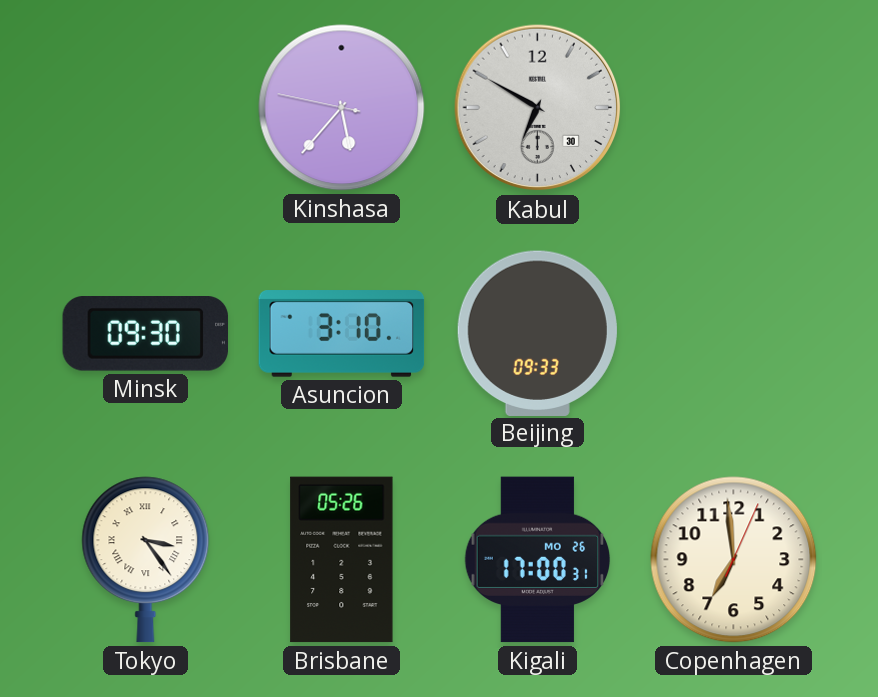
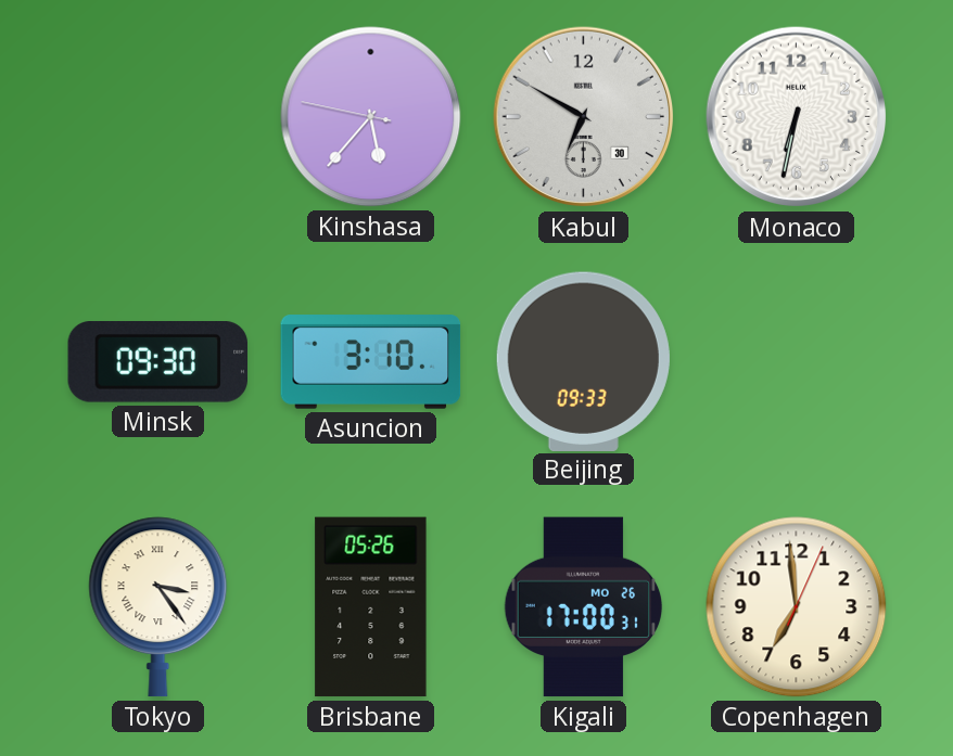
Monaco: none -> 6:32 (797, 117)
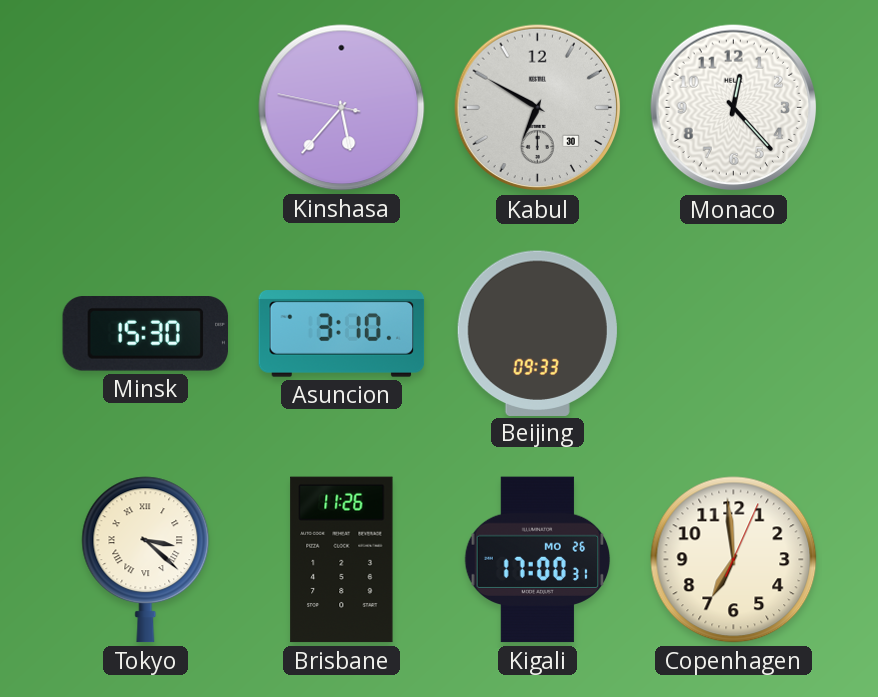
Monaco: 6:32 -> 12:23 (734, 108)
Minsk: 09:30 -> 15:30 (145, 334)
Tokyo: 3:24 -> 3:22 (146, 560)
Brisbane: 05:26 -> 11:26 (342, 560)
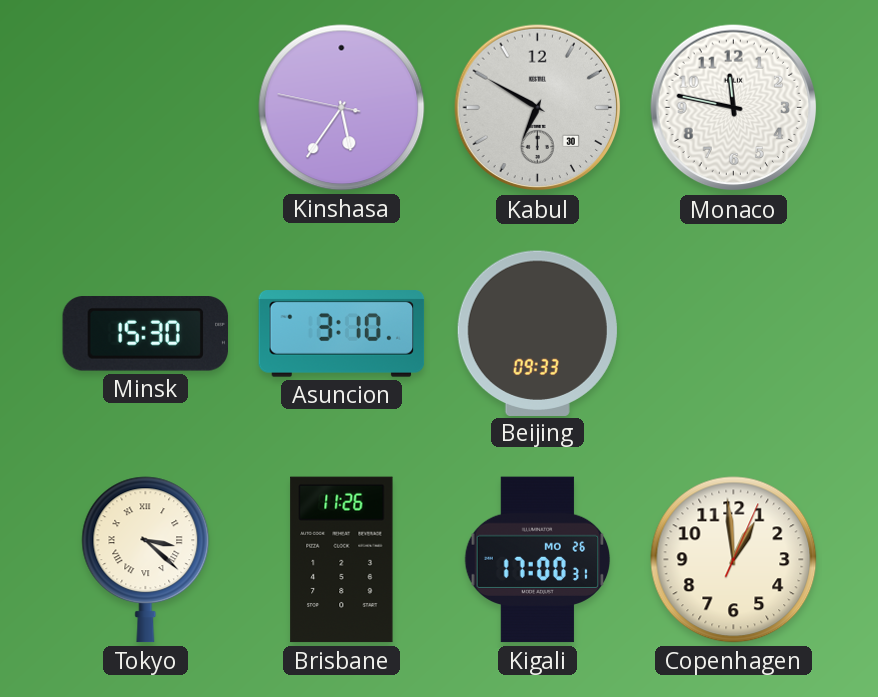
Kinshasa: 5:36 -> 5:35 (342, 108)
Monaco: 12:23 -> 11:47 (734, 108)
Copenhagen: 6:59 -> 12:59 (734, 560)
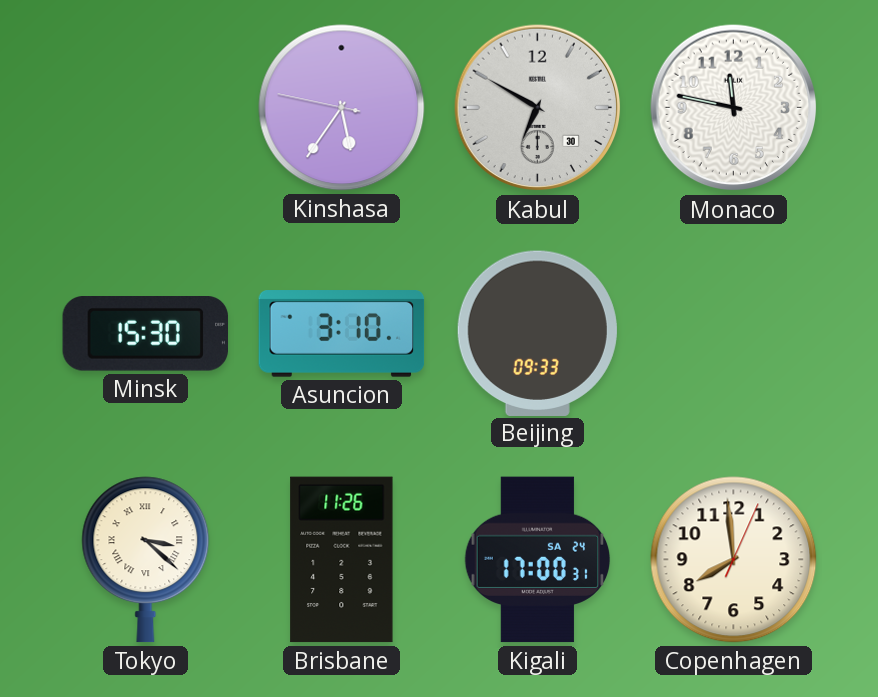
Kigali date: MO 26 -> SA 24 (538, 560)
Copenhagen: 12:59 -> 7:59 (734, 560)
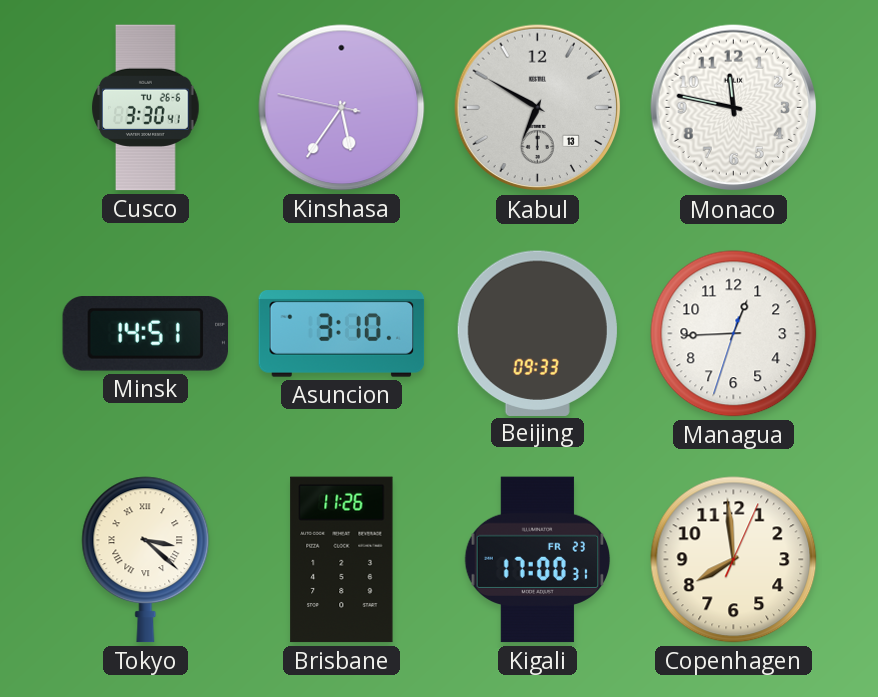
Cusco: none -> 3:30 (146, 108)
Kabul date: 30 -> 13 (538, 108)
Minsk: 15:30 -> 14:51 (145, 334)
Managua: none -> 12:44 (734, 334)
Kigali date: SA 24 -> FR 23 (538, 560)
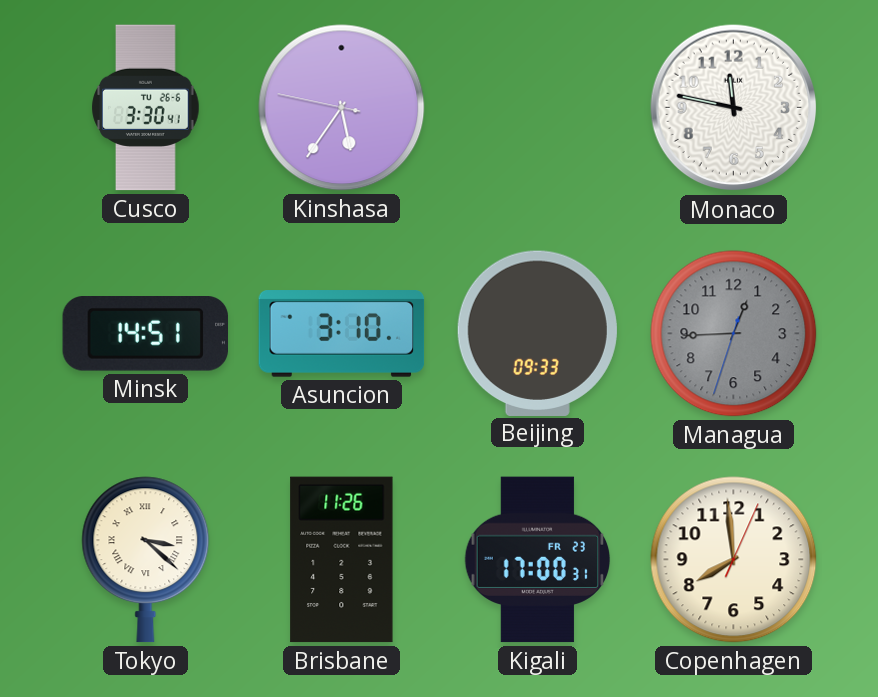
Kabul: 6:50 -> none (538, 108)
Managua dial: white -> grey (734, 334)
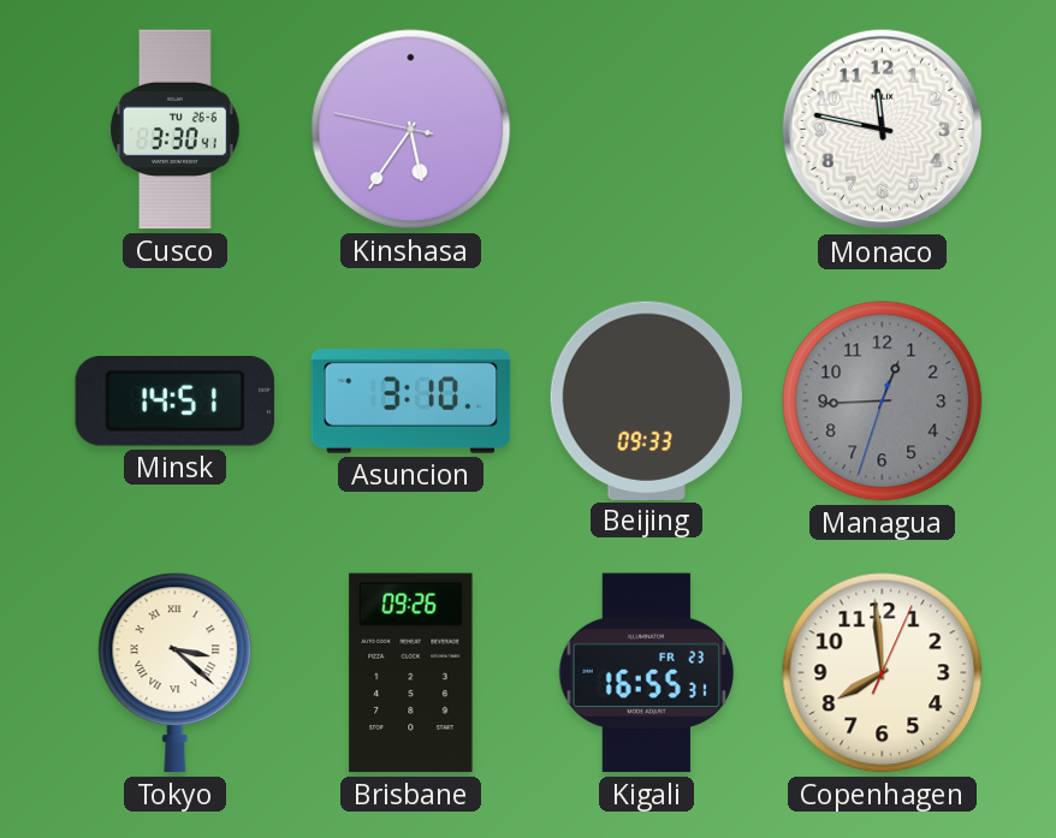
Brisbane: 11:26 -> 09:26 (411, 673)
Kigali: 17:00 -> 16:55 (647, 673)
